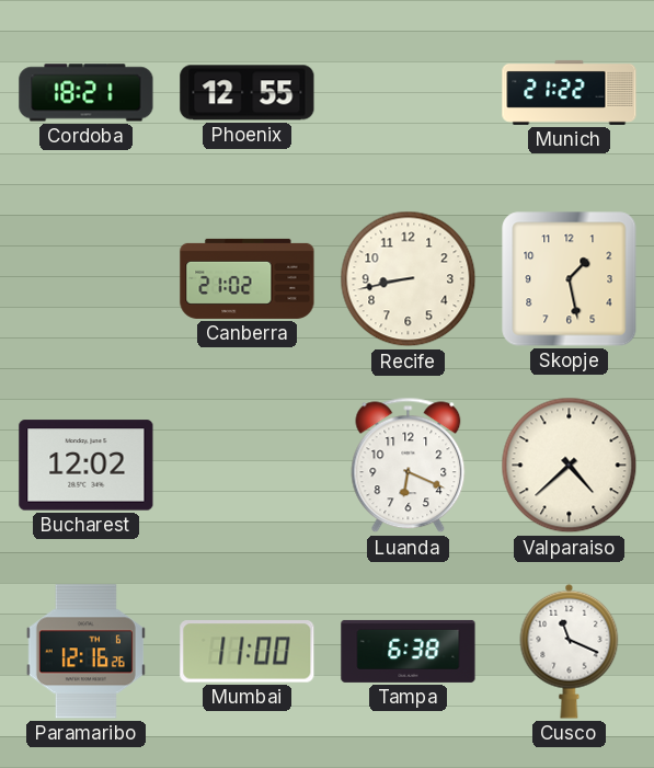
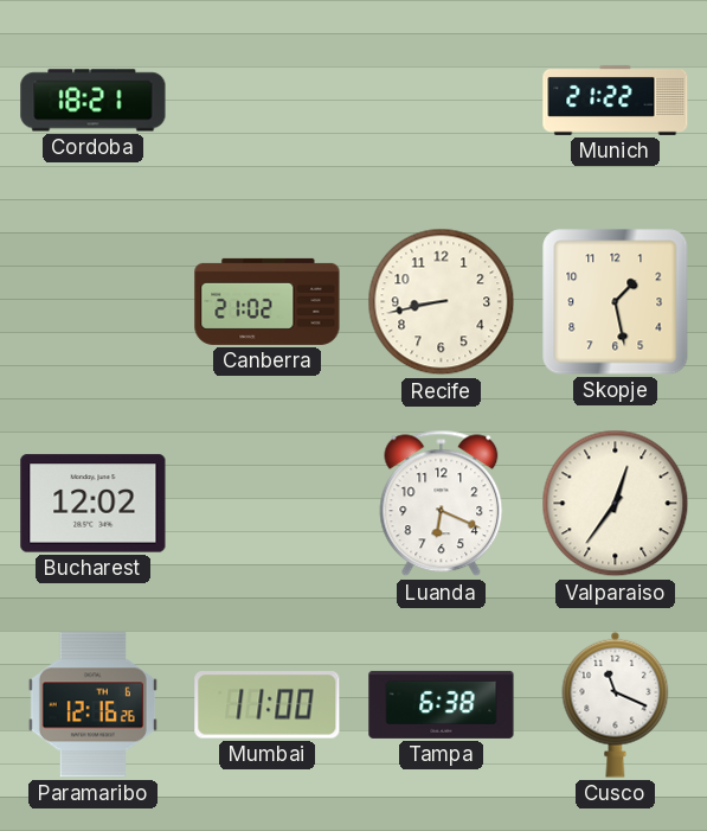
Phoenix: 12:55 -> none (248, 93)
Valparaiso: 4:38 -> 12:36 (616, 504)
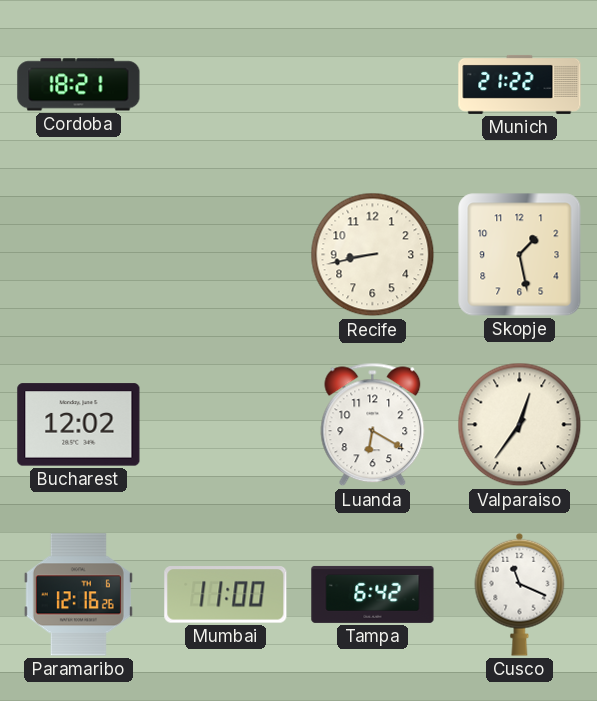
Canberra: 21:02 -> none (268, 301)
Luanda: 6:19 -> 6:20 (373, 425)
Tampa: 6:38 -> 6:42 (373, 594)
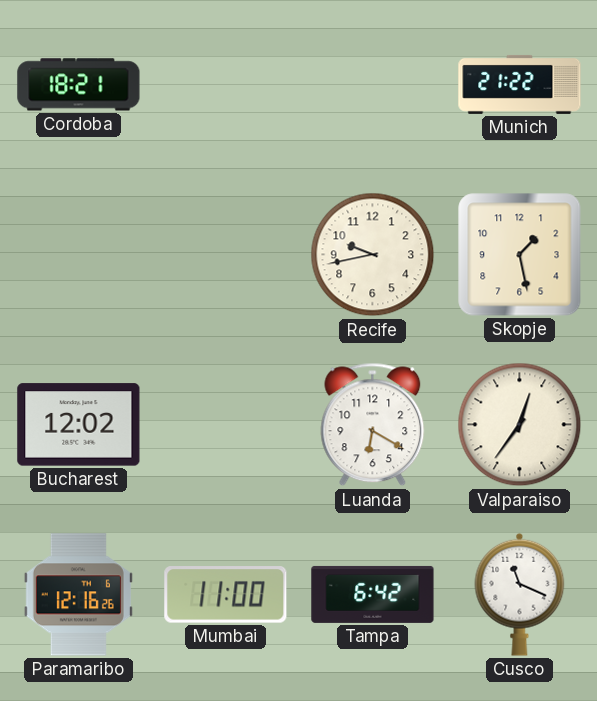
Recife: 8:43 -> 9:43 (373, 255)
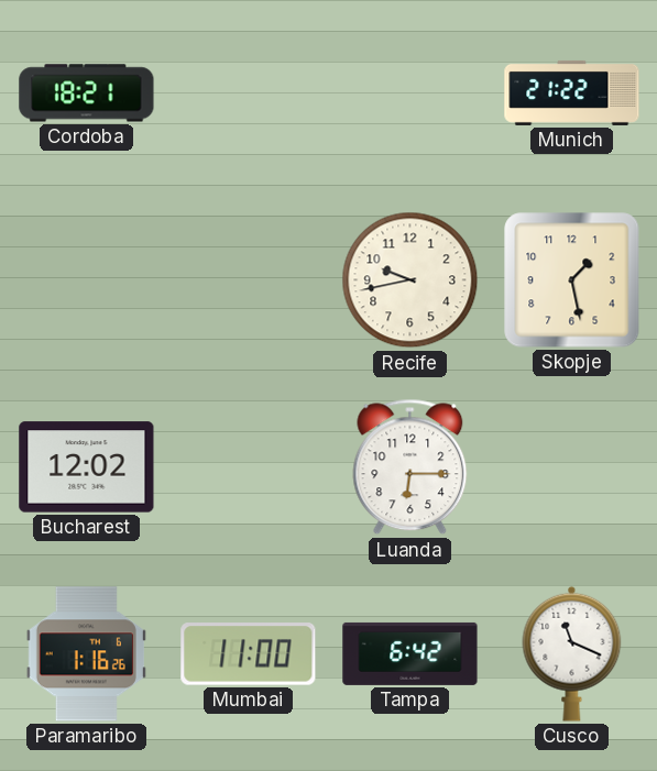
Luanda: 6:20 -> 6:15 (410, 467)
Valparaiso: 12:36 -> none (520, 425)
Paramaribo: 12:16 -> 1:16 (86, 654)
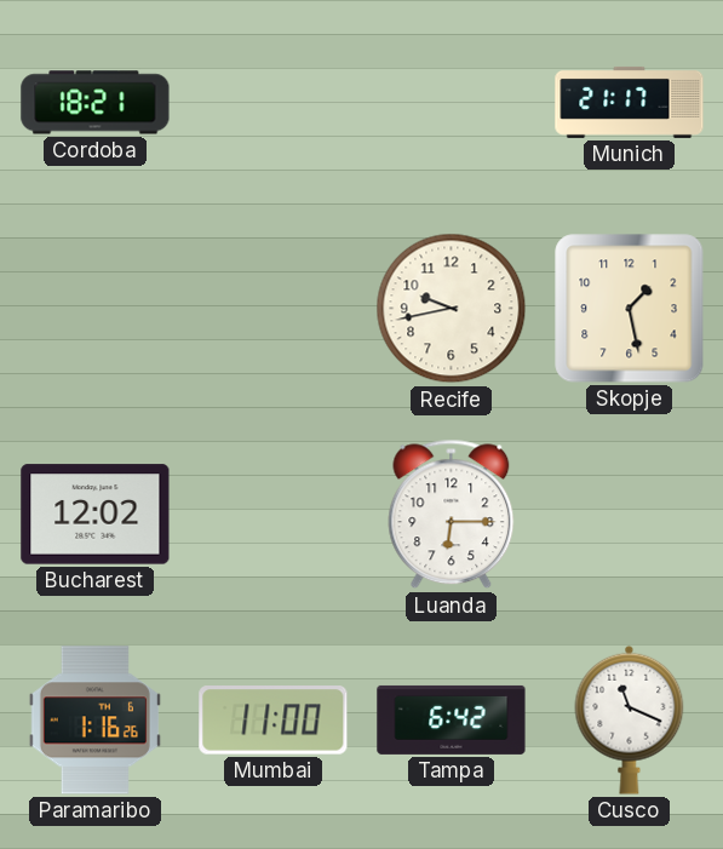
Munich: 21:22 -> 21:17 (630, 102)
